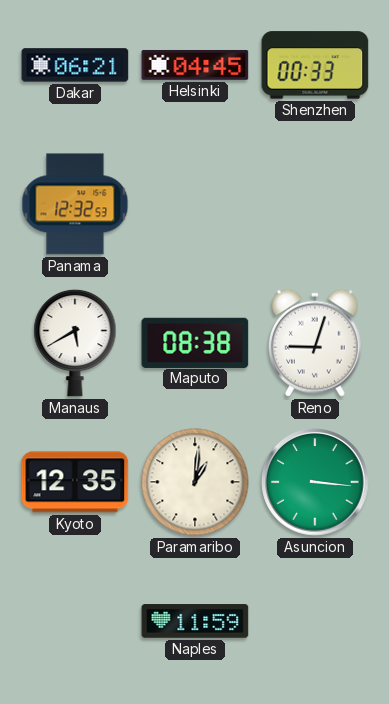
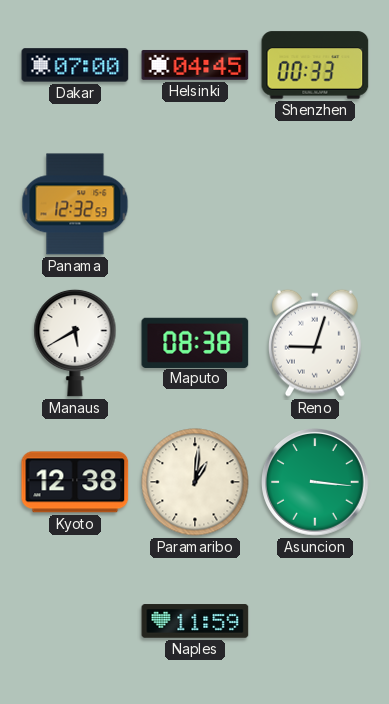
Dakar: 06:21 -> 07:00 (75, 65)
Kyoto: 12:35 -> 12:38 (75, 482)
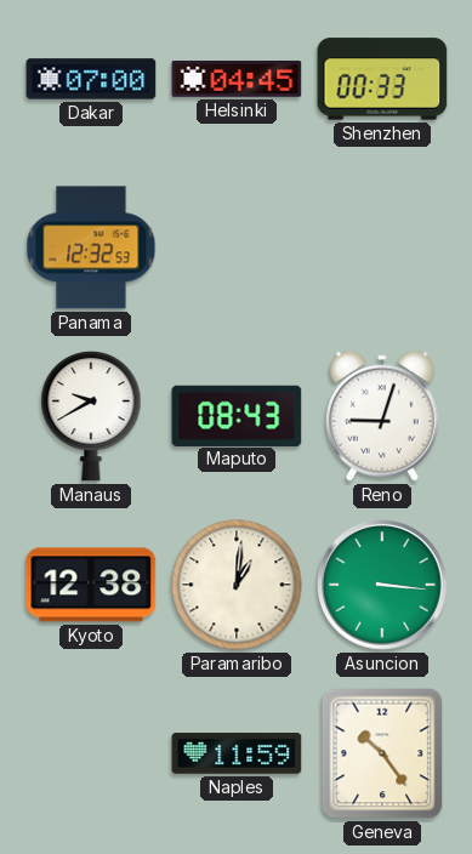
Manaus: 5:40 -> 9:40 (91, 416)
Maputo: 08:38 -> 08:43 (237, 415)
Geneva: none -> 10:24 (382, 753)
